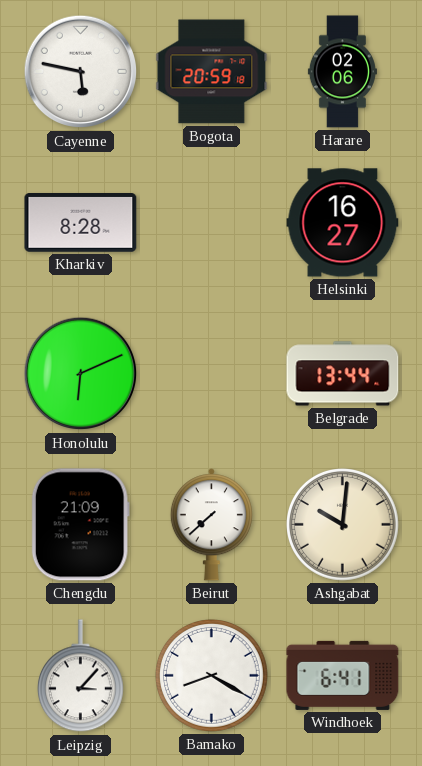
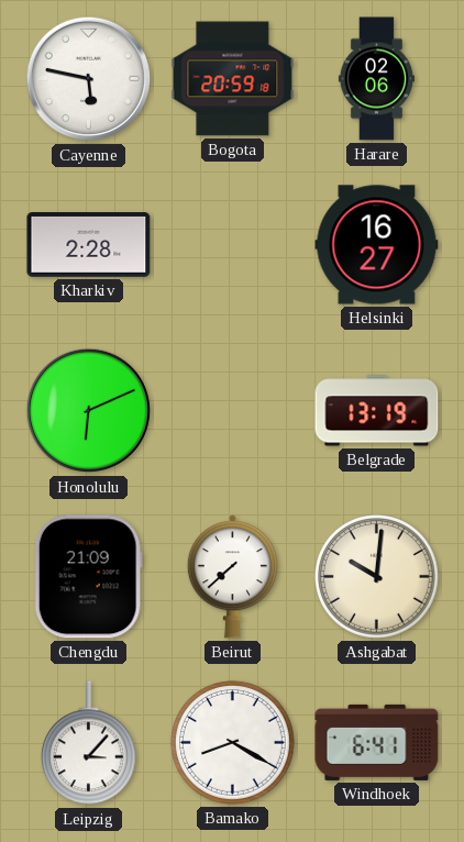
Kharkiv: 8:28 -> 2:28 (89, 245)
Belgrade: 13:44 -> 13:19 (377, 411)
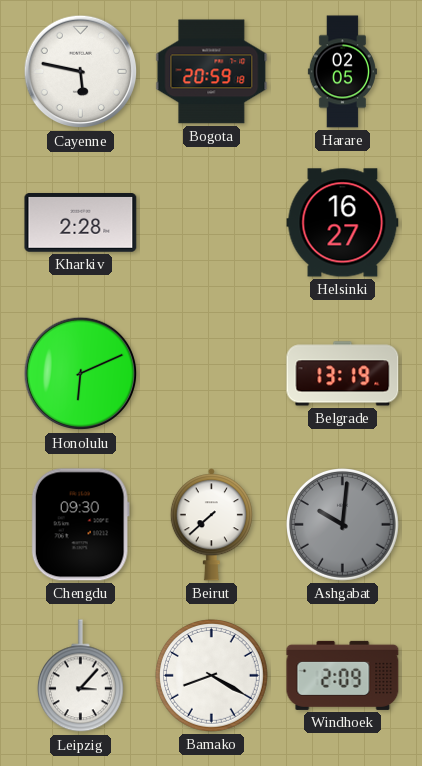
Harare: 02:06 -> 02:05 (342, 72)
Chengdu: 21:09 -> 09:30 (80, 525)
Ashgabat dial: cream -> grey (343, 525)
Windhoek: 6:41 -> 2:09 (343, 675)
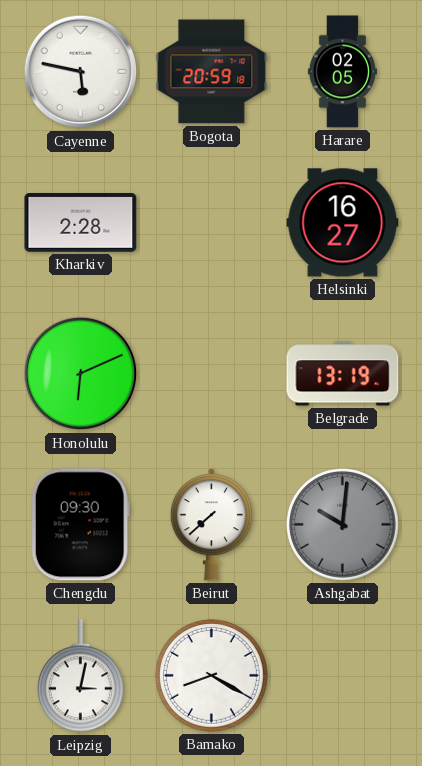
Leipzig: 3:07 -> 3:02 (80, 676)
Windhoek: 2:09 -> none (343, 675)
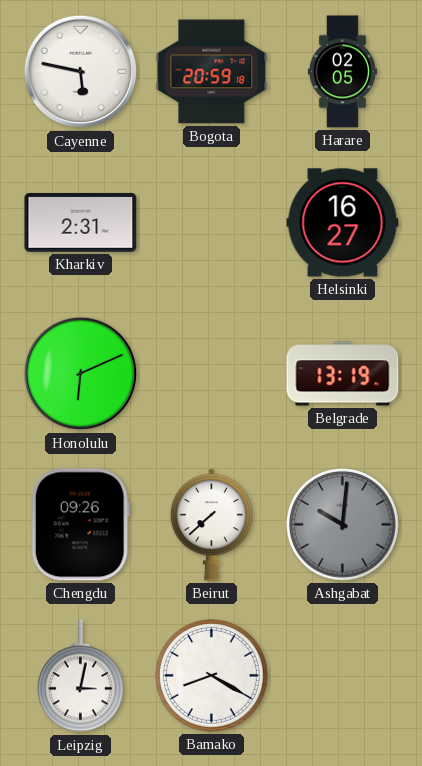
Kharkiv: 2:28 -> 2:31 (81, 223)
Chengdu: 09:30 -> 09:26 (80, 525)
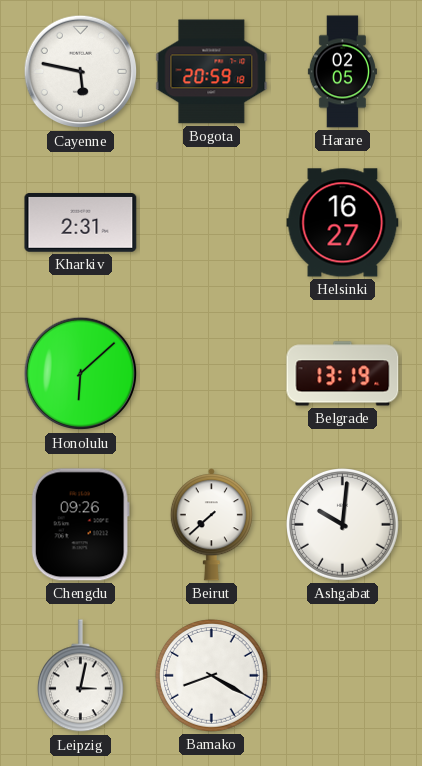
Honolulu: 6:11 -> 6:08 (81, 374)
Ashgabat dial: grey -> white (343, 525)
